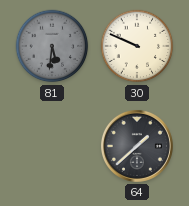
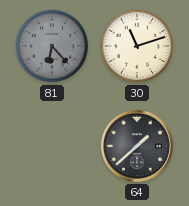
81: 5:31 -> 6:23 (52, 46)
30: 9:49 -> 11:12 (137, 46)
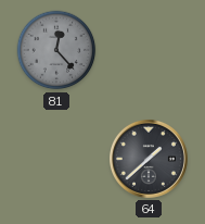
81: 6:23 -> 12:23 (56, 50)
30: 11:12 -> none (137, 46)
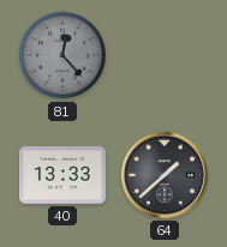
40: none -> 13:33 (64, 176)
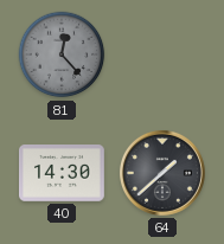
40: 13:33 -> 14:30 (63, 174)
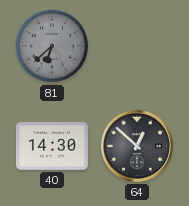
81: 12:23 -> 6:38 (52, 46)
64: 1:38 -> 12:52 (137, 146)
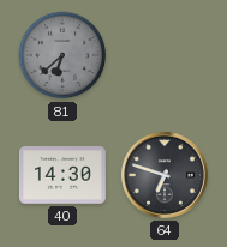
64: 12:52 -> 6:48 (165, 175)
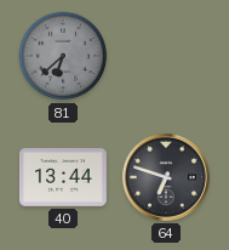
40: 14:30 -> 13:44 (64, 178)
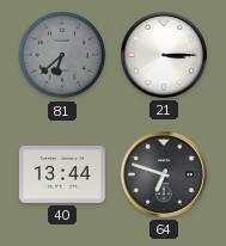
21: none -> 3:15 (164, 55)
